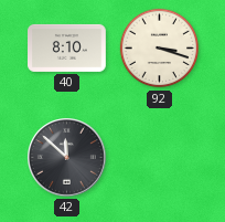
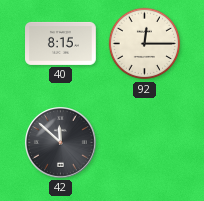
40: 8:10 -> 8:15 (61, 43)
92: 3:18 -> 12:15 (145, 44)
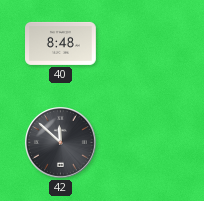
40: 8:15 -> 8:48 (61, 43)
92: 12:15 -> none (145, 44)
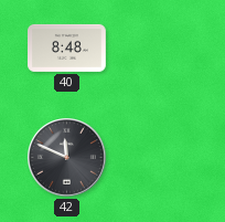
42: 11:52 -> 11:49 (67, 158)
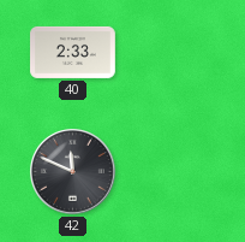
40: 8:48 -> 2:33 (73, 52)
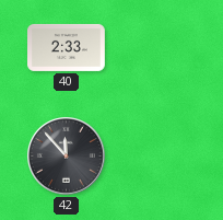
42: 11:49 -> 11:53 (67, 157)
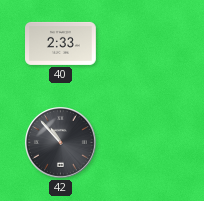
42: 11:53 -> 10:53 (61, 143)
